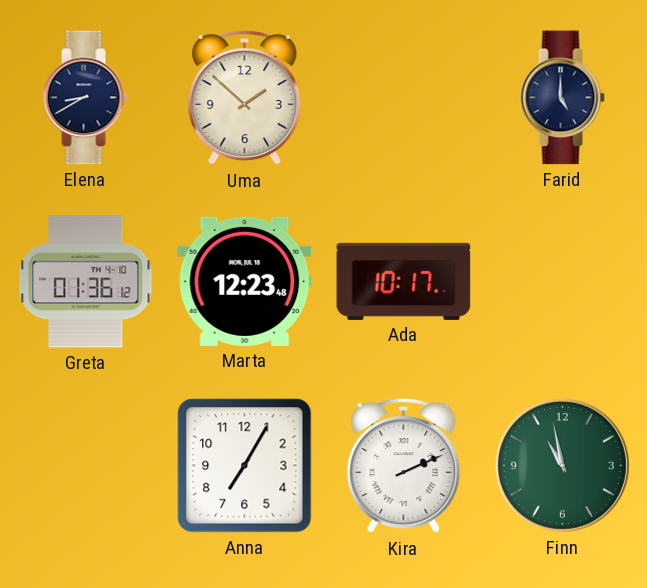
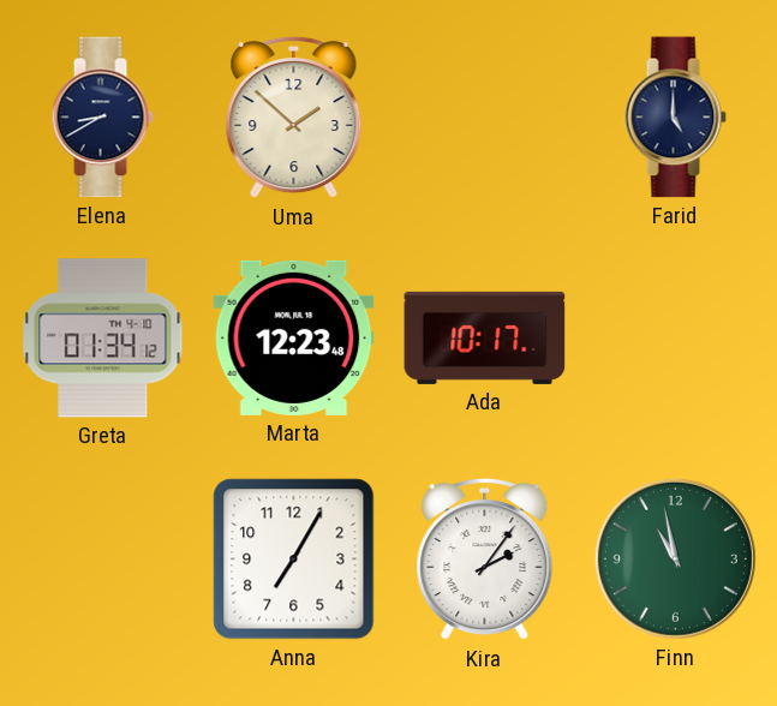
Greta: 01:36 -> 01:34 (103, 339)
Kira: 2:11 -> 2:06 (485, 560)
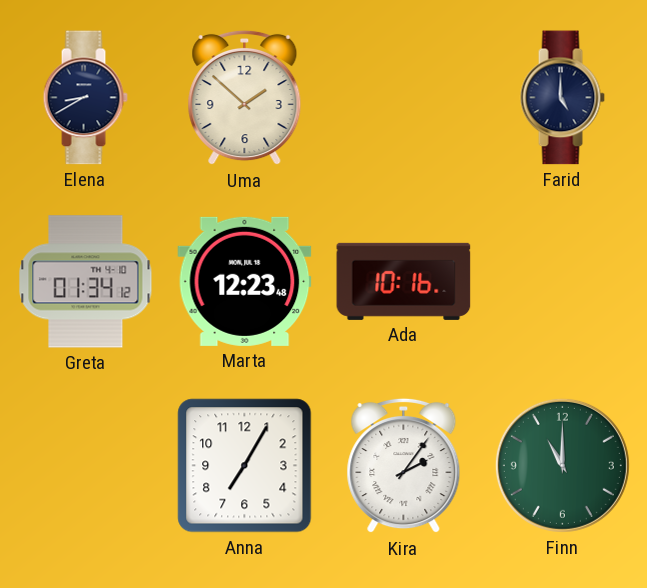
Ada: 10:17 -> 10:16 (404, 281)
Finn: 10:58 -> 11:00 (562, 465)
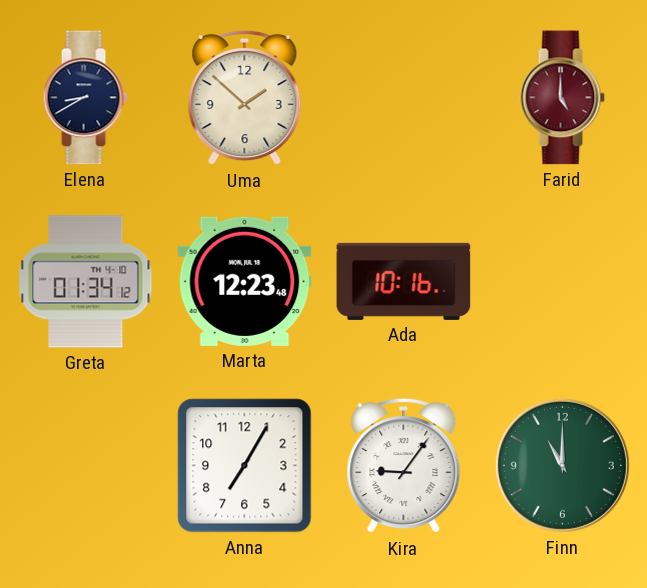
Farid dial: navy -> burgundy (562, 98)
Kira: 2:06 -> 9:06 (404, 466)
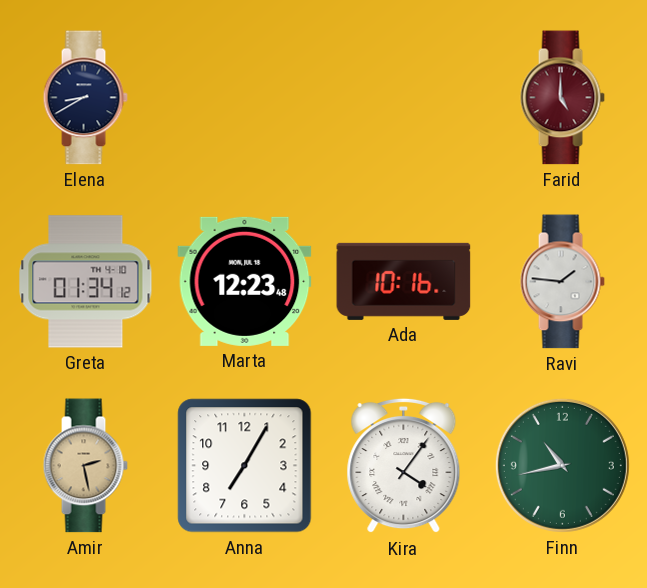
Uma: 1:52 -> none (245, 98)
Ravi: none -> 1:46 (562, 282)
Amir: none -> 2:28 (85, 466)
Kira: 9:06 -> 4:06 (404, 466)
Finn: 11:00 -> 10:43 (562, 465)
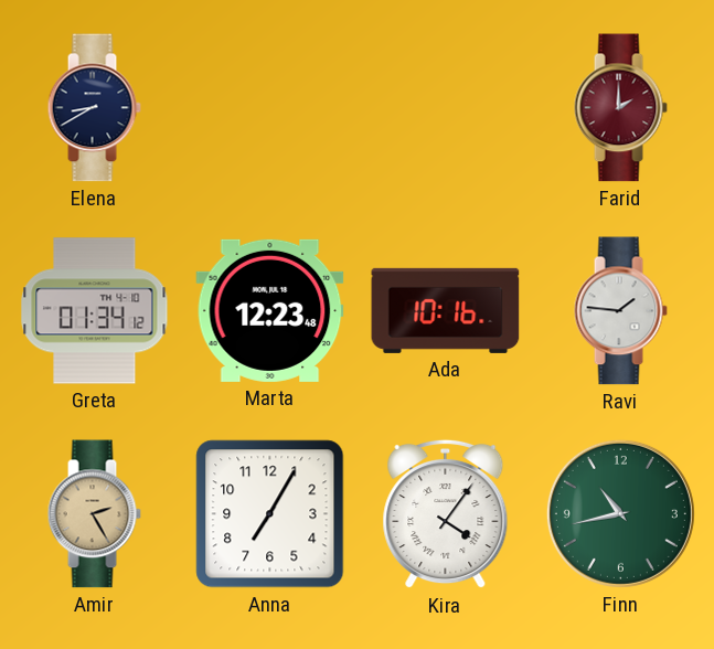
Farid: 5:00 -> 2:00 (620, 108)
Amir: 2:28 -> 2:25 (94, 514)
